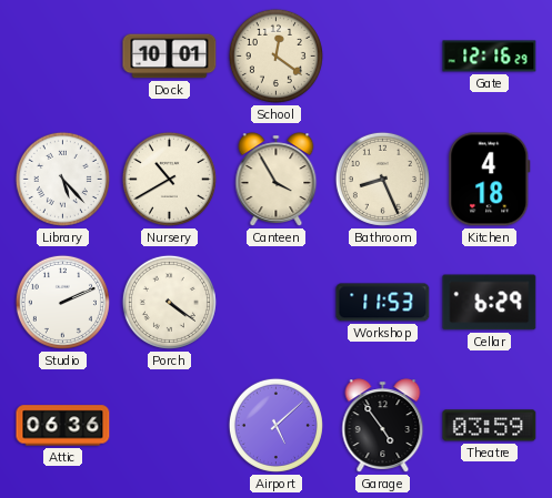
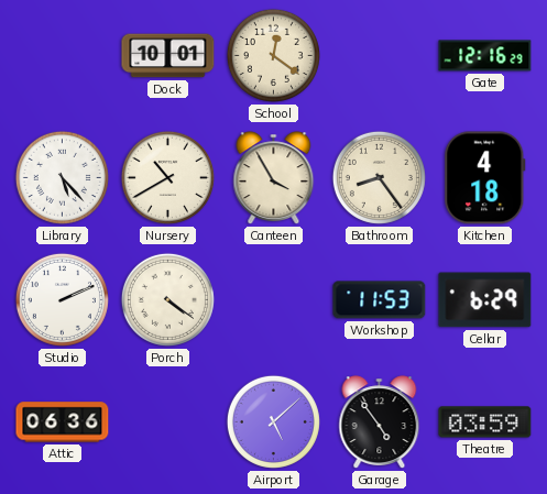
Bathroom: 8:26 -> 8:24 (379, 177)
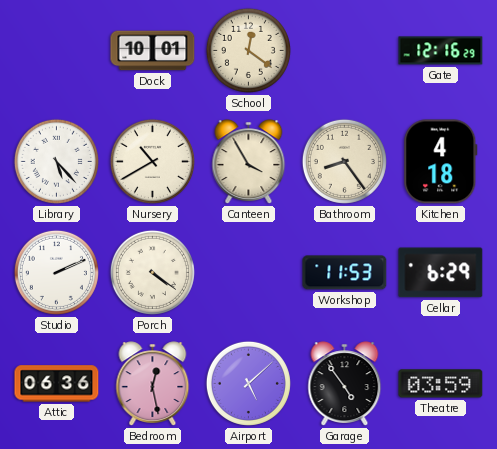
Bedroom: none -> 12:28 (153, 384)
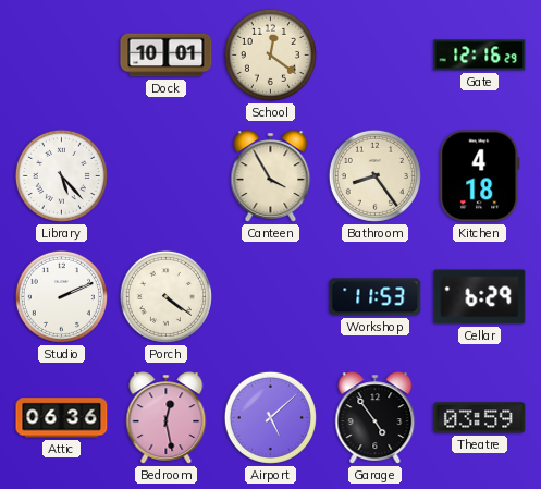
Nursery: 10:40 -> none (152, 161)
